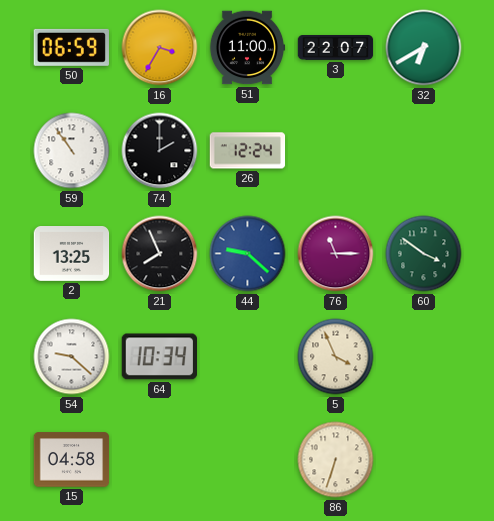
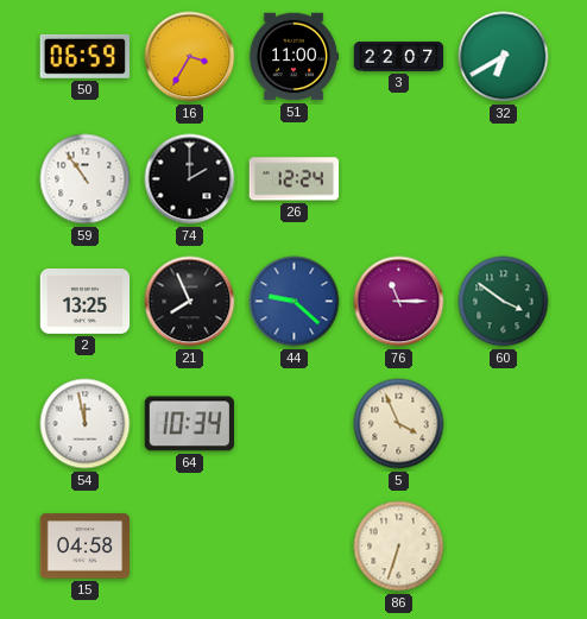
54: 9:22 -> 11:58 (86, 424)
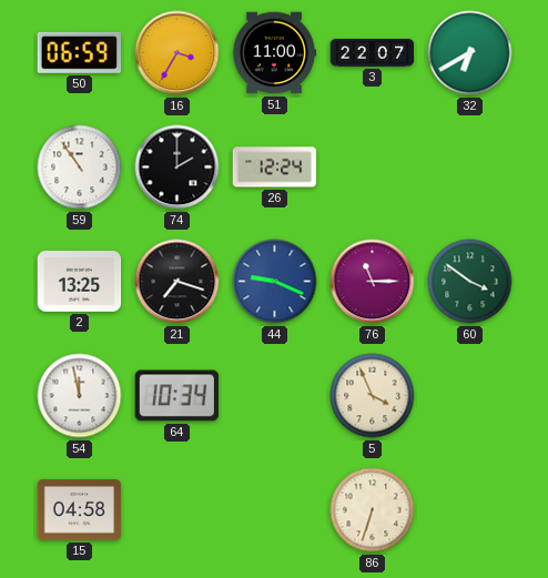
21: 7:56 -> 7:18 (177, 282)
44: 9:22 -> 9:19 (275, 282)
